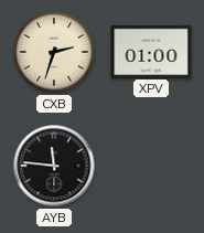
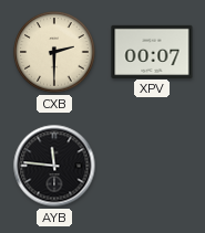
CXB: 2:33 -> 2:30 (54, 52)
XPV: 01:00 -> 00:07 (152, 51)
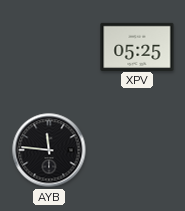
CXB: 2:30 -> none (54, 52)
XPV: 00:07 -> 05:25 (137, 46)
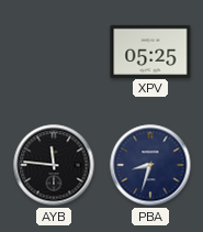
PBA: none -> 8:33 (150, 165)
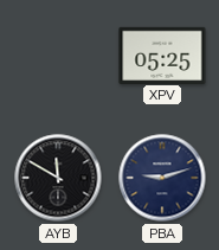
AYB: 11:46 -> 11:50 (58, 178)
PBA: 8:33 -> 9:12 (162, 178)
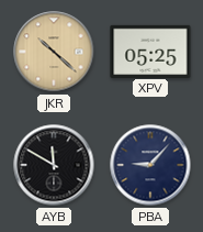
JKR: none -> 10:22 (54, 52)
PBA: 9:12 -> 9:07 (150, 165)
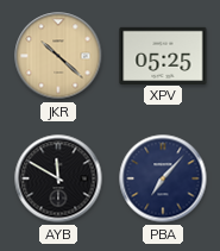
PBA: 9:07 -> 7:07 (163, 178)
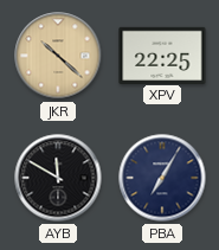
XPV: 05:25 -> 22:25 (162, 55)
PBA: 7:07 -> 7:05 (162, 178)
